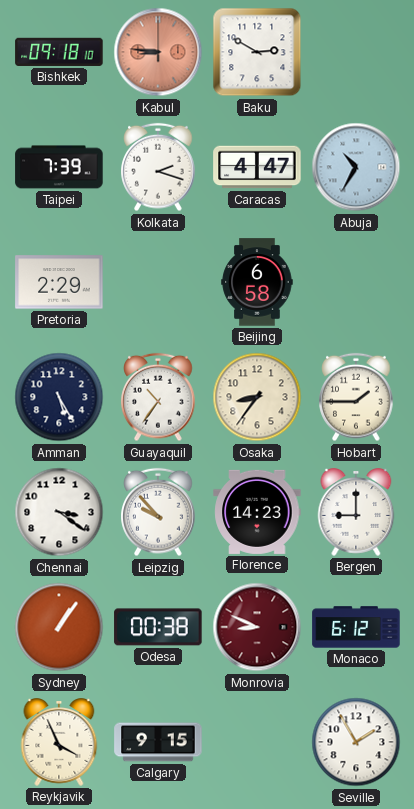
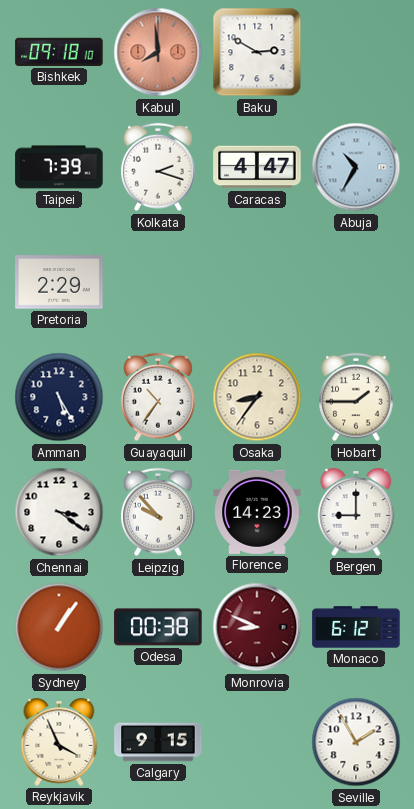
Kabul: 8:46 -> 7:59 (158, 52)
Beijing: 6:58 -> none (257, 282)
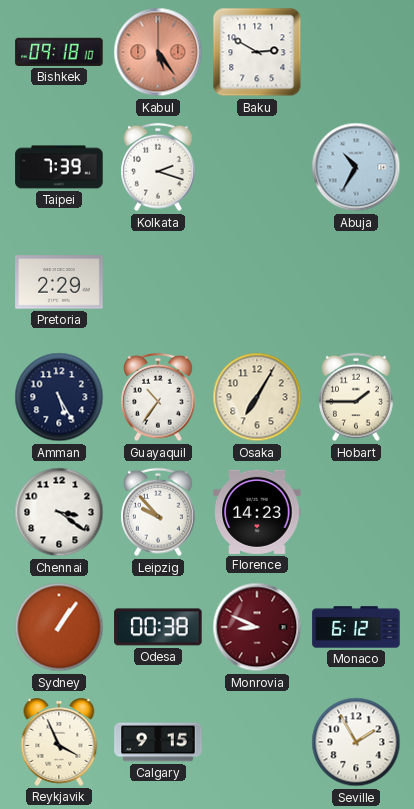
Kabul: 7:59 -> 5:24 (158, 52)
Caracas: 4:47 -> none (257, 167)
Osaka: 8:36 -> 7:05 (257, 397)
Bergen: 9:00 -> none (356, 512)
